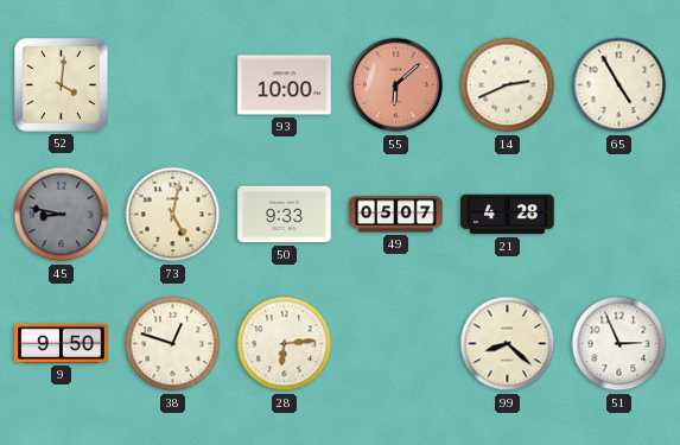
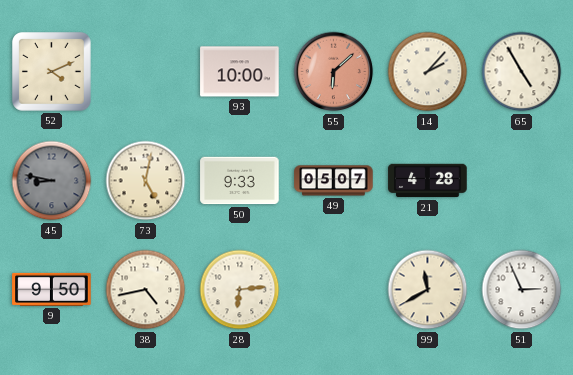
52: 4:01 -> 4:11 (52, 72)
14: 2:41 -> 2:07 (428, 72)
38: 12:48 -> 4:43 (146, 290)
99: 8:22 -> 11:40 (428, 290)
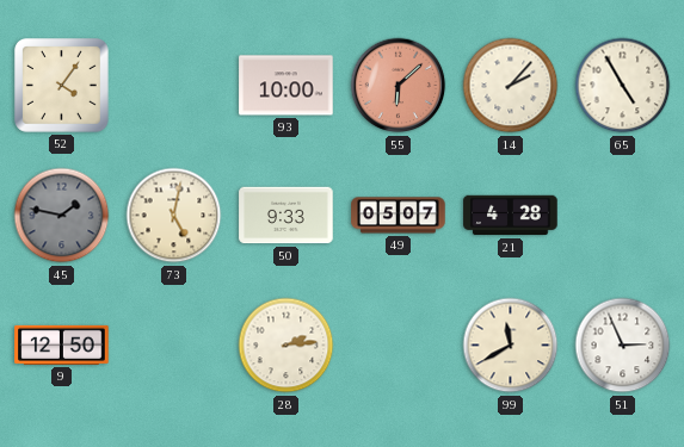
52: 4:11 -> 4:06 (62, 86)
45: 8:47 -> 1:47 (62, 216)
9: 9:50 -> 12:50 (62, 344)
38: 4:43 -> none (146, 290)
28: 6:14 -> 2:14 (286, 346)
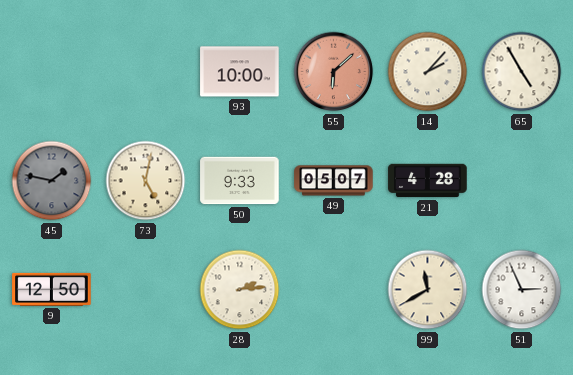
52: 4:06 -> none (62, 86)
